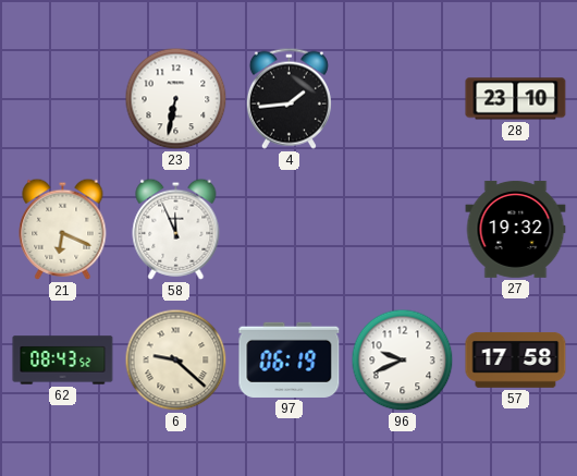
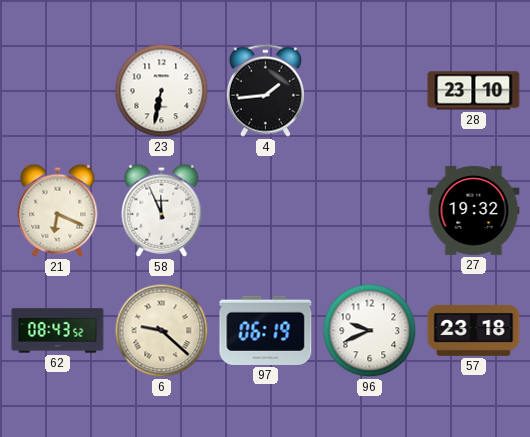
57: 17:58 -> 23:18 (474, 330)
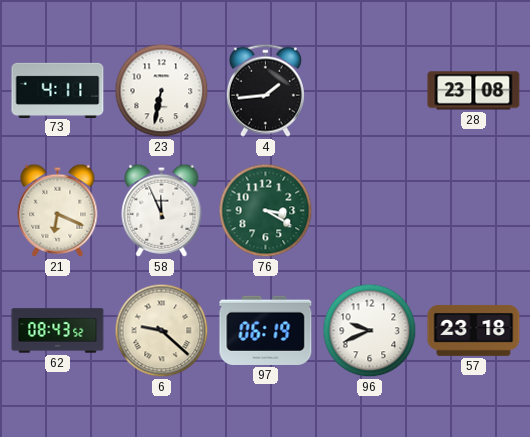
73: none -> 4:11 (58, 90)
28: 23:10 -> 23:08 (474, 91)
76: none -> 3:20 (266, 211)
27: 19:32 -> none (474, 210)
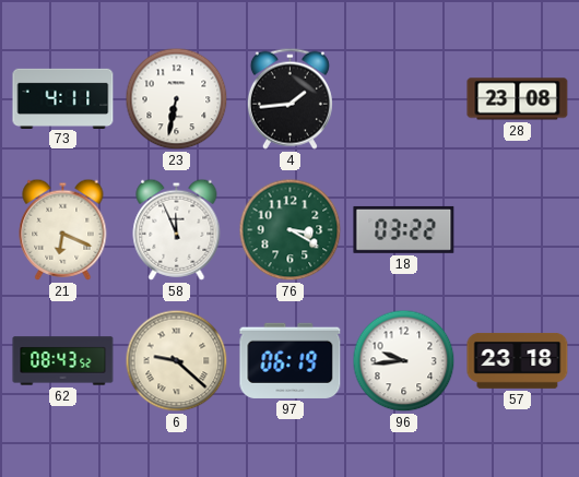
18: none -> 03:22 (404, 229)
96: 9:41 -> 9:44 (404, 361)
